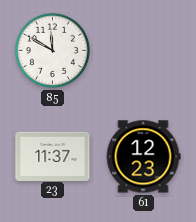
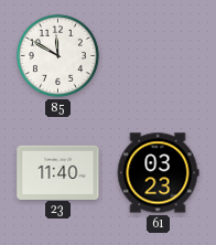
23: 11:37 -> 11:40 (58, 172)
61: 12:23 -> 03:23 (158, 173)
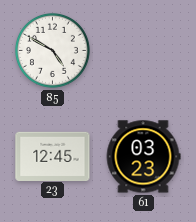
85: 11:50 -> 4:50 (52, 50)
23: 11:40 -> 12:45 (53, 156)
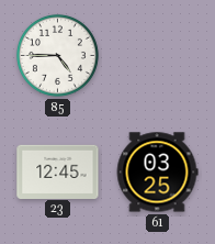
85: 4:50 -> 4:45 (57, 55)
61: 03:23 -> 03:25 (157, 173)
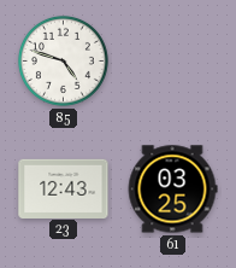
85: 4:45 -> 4:48 (63, 60)
23: 12:45 -> 12:43 (64, 188)
